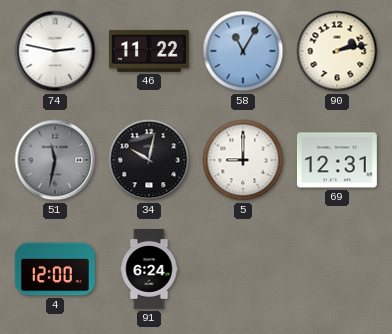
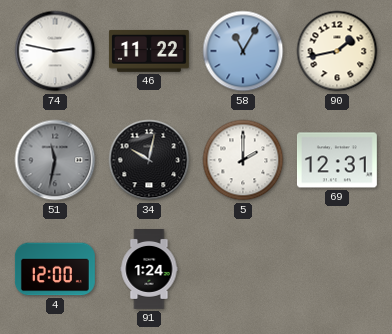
90: 2:13 -> 1:43 (337, 51)
5: 9:00 -> 2:00 (243, 160)
91: 6:24 -> 1:24 (149, 270)
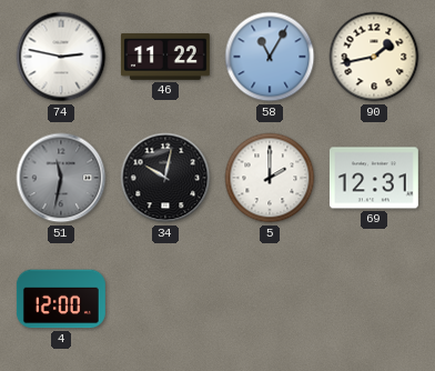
91: 1:24 -> none (149, 270)
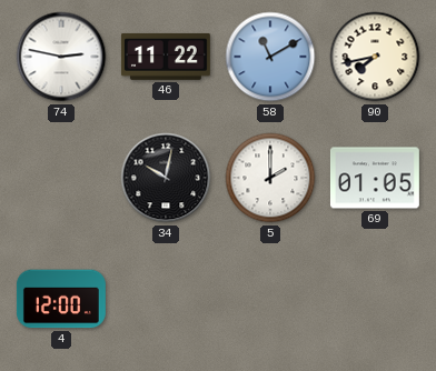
58: 11:05 -> 11:10 (270, 57)
90: 1:43 -> 7:43 (375, 57)
51: 11:32 -> none (61, 178)
69: 12:31 -> 01:05 (375, 178)
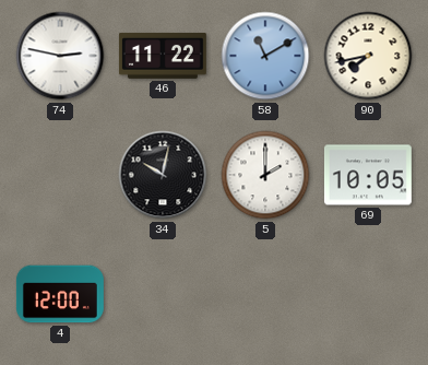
69: 01:05 -> 10:05 (368, 175)
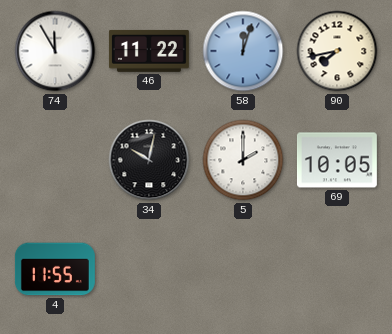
74: 2:47 -> 11:55 (55, 51)
58: 11:10 -> 12:03 (243, 51)
4: 12:00 -> 11:55 (55, 269)
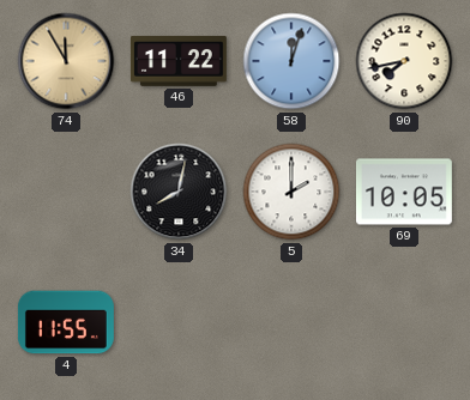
74 dial: white -> champagne (66, 61)
34: 10:02 -> 8:02 (179, 192)
